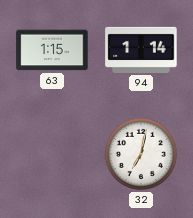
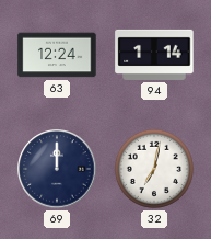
63: 1:15 -> 12:24 (57, 55)
69: none -> 12:00 (57, 169)
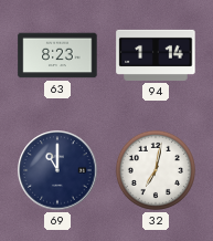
63: 12:24 -> 8:23 (57, 55)
69: 12:00 -> 11:00 (57, 170)
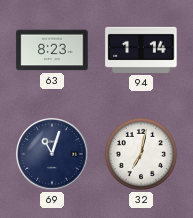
69: 11:00 -> 11:03 (52, 154)
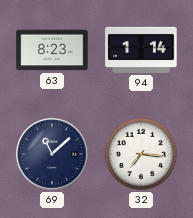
69: 11:03 -> 11:08 (52, 154)
32: 7:02 -> 7:16 (141, 154)
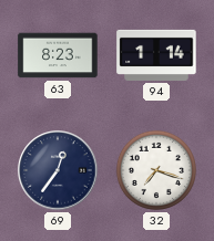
69: 11:08 -> 12:36 (58, 170)
32: 7:16 -> 7:18 (156, 170)
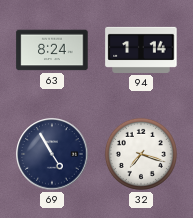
63: 8:23 -> 8:24 (52, 50)
69: 12:36 -> 4:55 (52, 154)
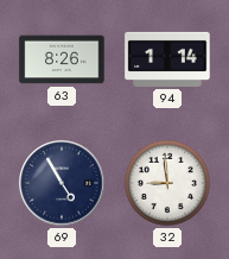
63: 8:24 -> 8:26 (62, 59)
32: 7:18 -> 8:59 (167, 183)
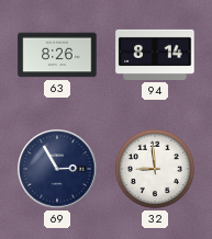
94: 1:14 -> 8:14 (155, 55)
69: 4:55 -> 2:55 (57, 169)
